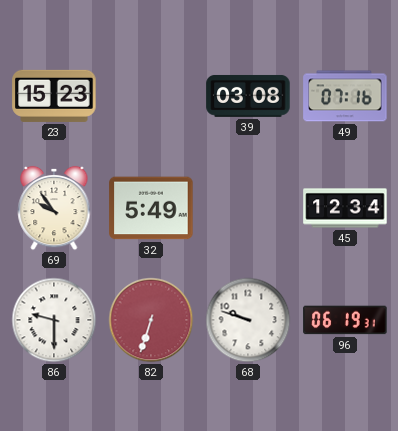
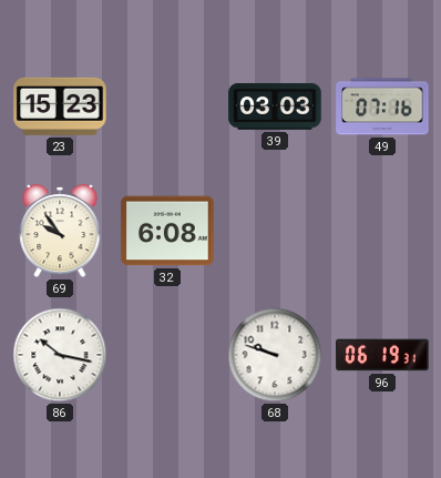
39: 03:08 -> 03:03 (275, 106)
32: 5:49 -> 6:08 (167, 231)
45: 12:34 -> none (345, 208)
86: 9:30 -> 10:17 (60, 355)
82: 6:33 -> none (151, 320)
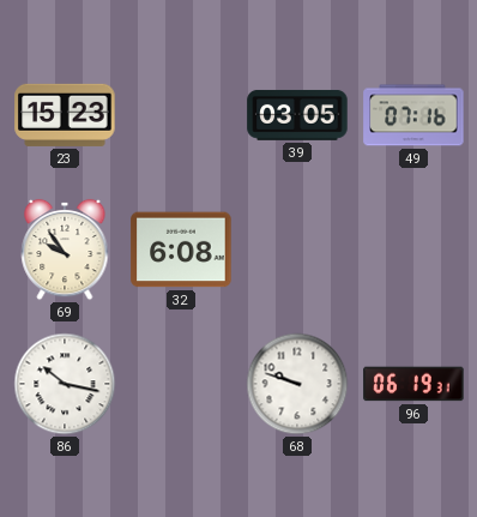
39: 03:03 -> 03:05 (297, 115)
